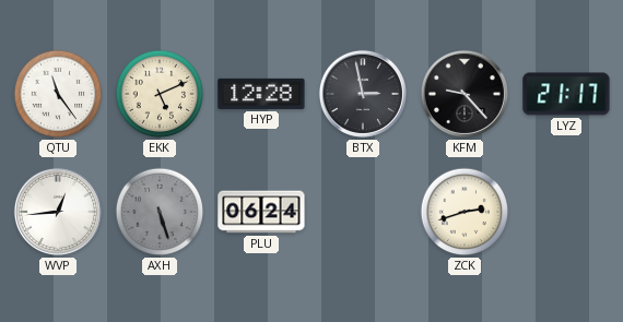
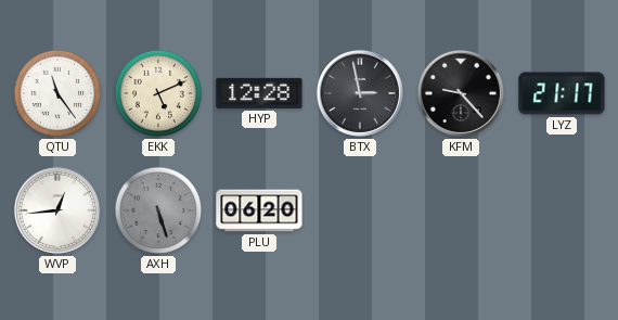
PLU: 06:24 -> 06:20 (259, 210)
ZCK: 2:42 -> none (465, 212)
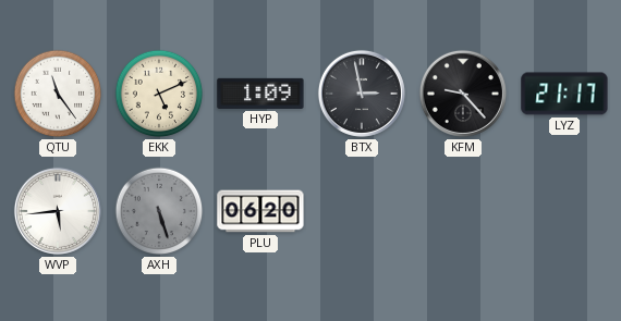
HYP: 12:28 -> 1:09 (260, 94)
WVP: 12:44 -> 5:44 (58, 211)
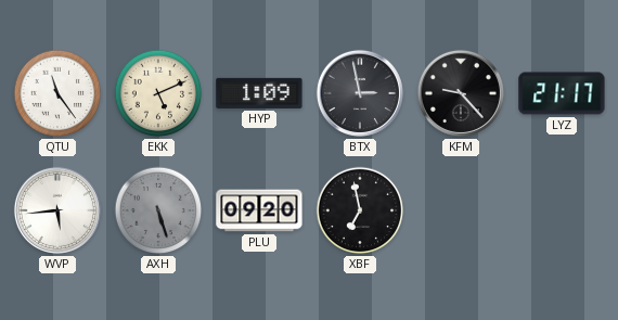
PLU: 06:20 -> 09:20 (259, 210)
XBF: none -> 6:58 (360, 210)
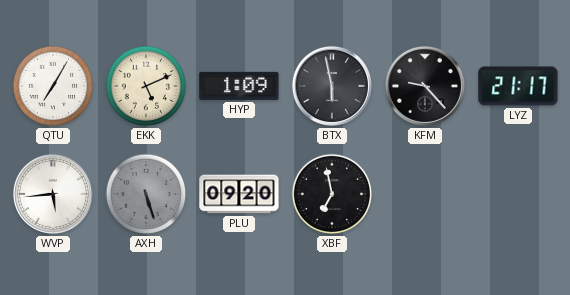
QTU: 11:24 -> 7:05 (53, 86)
BTX: 2:58 -> 5:58 (332, 86)
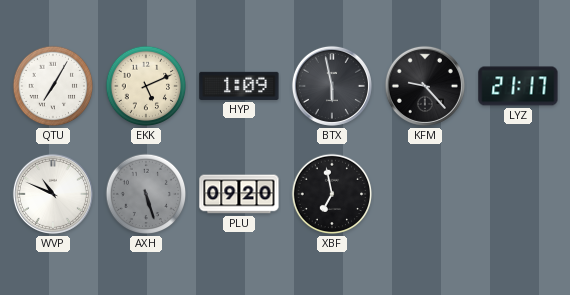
WVP: 5:44 -> 10:49 (53, 194)
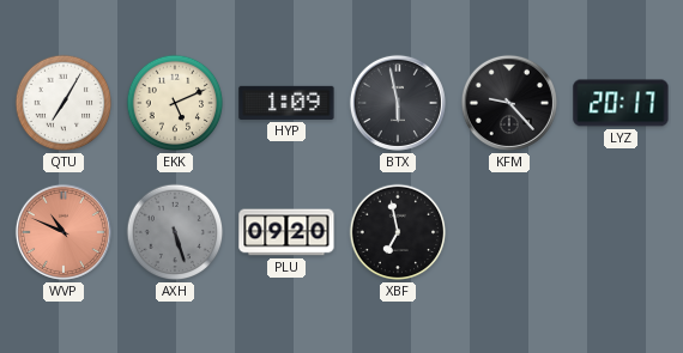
LYZ: 21:17 -> 20:17 (621, 103)
WVP dial: white -> salmon (64, 232)
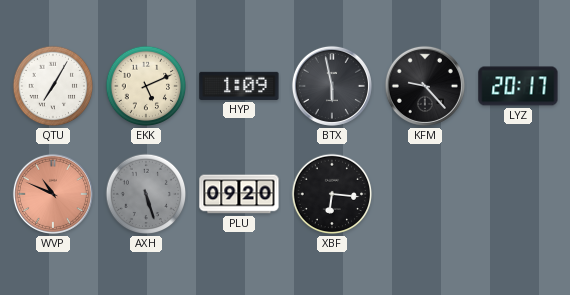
XBF: 6:58 -> 6:16 (332, 194)
